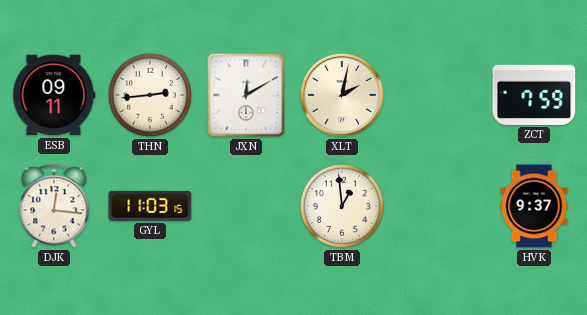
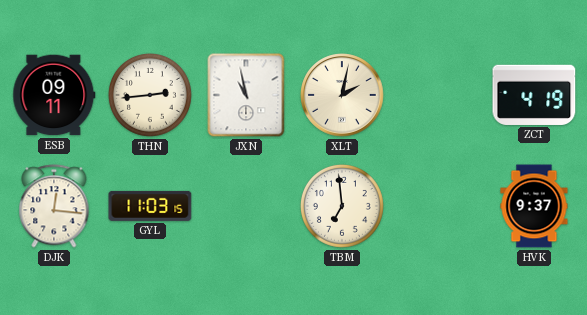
JXN: 12:10 -> 10:58 (246, 95)
ZCT: 7:59 -> 4:19 (534, 95)
TBM: 12:59 -> 6:59 (342, 206)
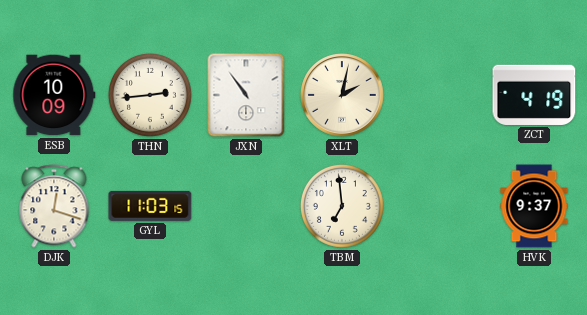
ESB: 09:11 -> 10:09 (54, 95)
JXN: 10:58 -> 10:54 (246, 95)
DJK: 12:16 -> 12:18 (54, 206)
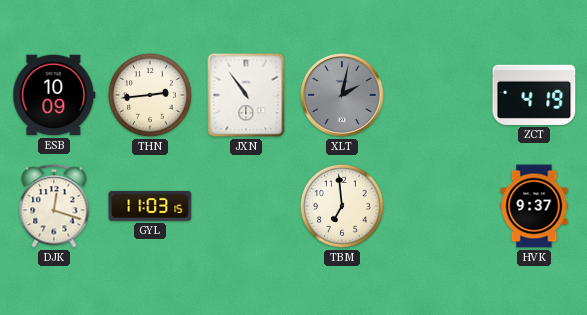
XLT dial: cream -> grey (342, 95)
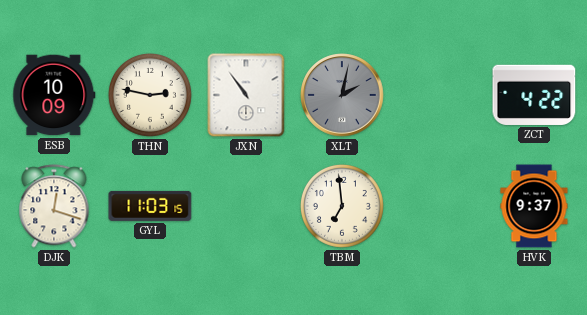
THN: 2:44 -> 2:47 (150, 95)
ZCT: 4:19 -> 4:22 (534, 95)
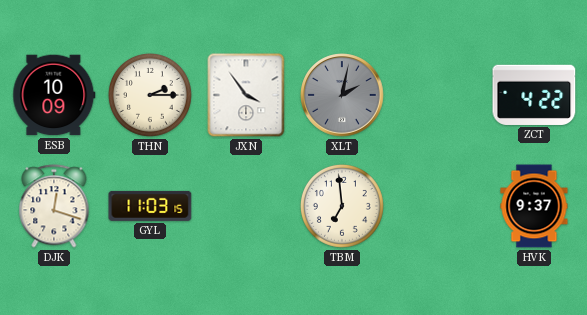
THN: 2:47 -> 2:15 (150, 95)
JXN: 10:54 -> 3:54 (246, 95)
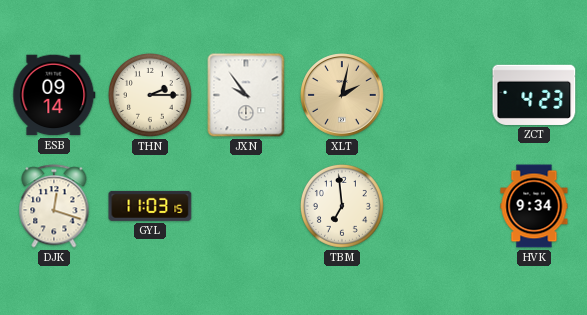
ESB: 10:09 -> 09:14 (54, 95)
JXN: 3:54 -> 9:54 (246, 95)
XLT dial: grey -> champagne (342, 95)
ZCT: 4:22 -> 4:23 (534, 95)
HVK: 9:37 -> 9:34 (534, 206)
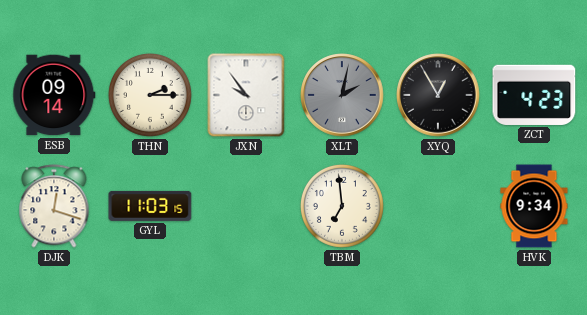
XLT dial: champagne -> grey (342, 95)
XYQ: none -> 12:55 (438, 95)
